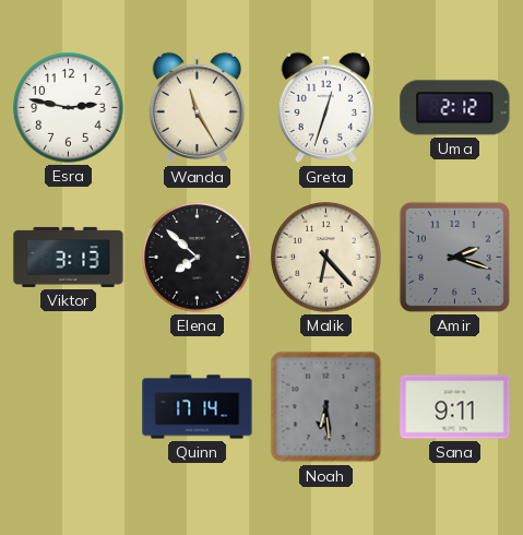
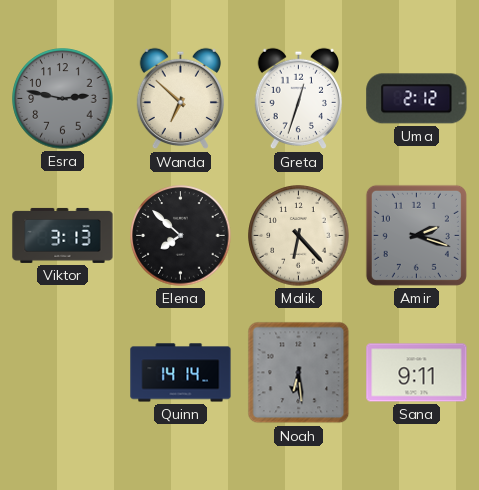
Esra dial: white -> grey (63, 99)
Wanda: 11:25 -> 6:52 (180, 99)
Quinn: 17:14 -> 14:14 (181, 373)
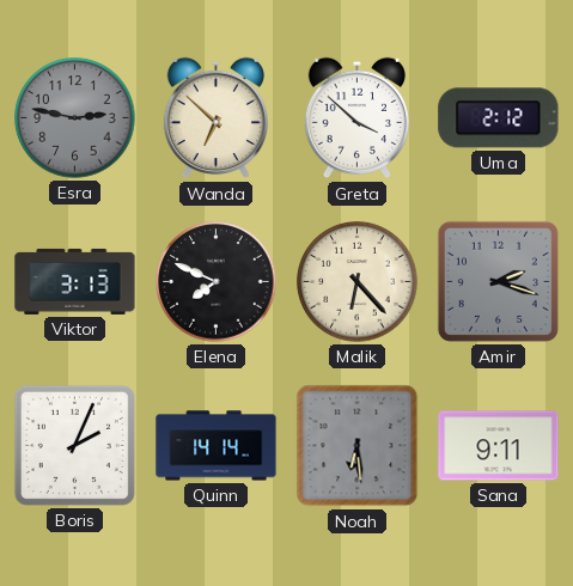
Greta: 12:33 -> 3:52 (356, 118)
Elena: 7:52 -> 7:49 (217, 282)
Boris: none -> 2:04 (74, 445)
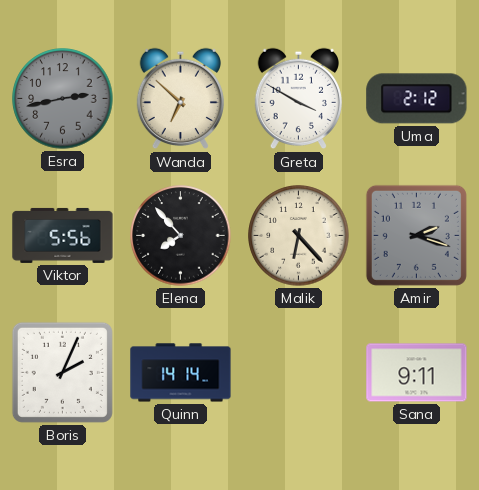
Esra: 2:47 -> 2:43 (63, 99)
Greta: 3:52 -> 3:50 (298, 99)
Viktor: 3:13 -> 5:56 (63, 235)
Elena: 7:49 -> 7:53 (181, 236)
Noah: 6:29 -> none (358, 446)
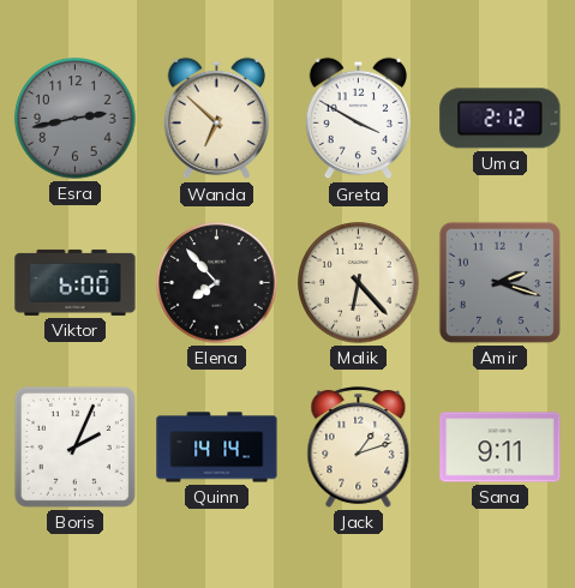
Viktor: 5:56 -> 6:00 (76, 282)
Jack: none -> 1:12 (359, 446)
